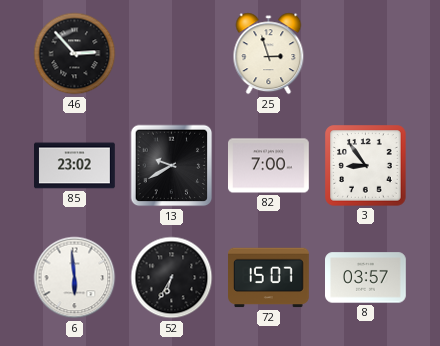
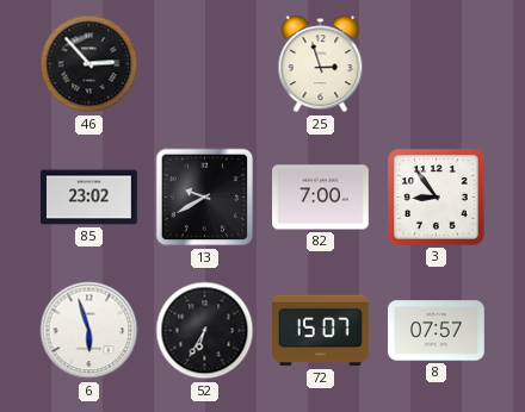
6: 5:59 -> 5:57 (89, 331)
8: 03:57 -> 07:57 (437, 331)
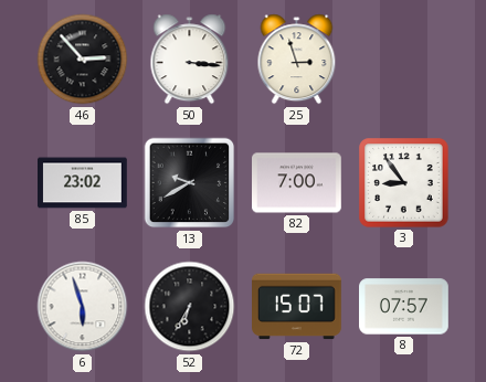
50: none -> 3:16 (190, 60)
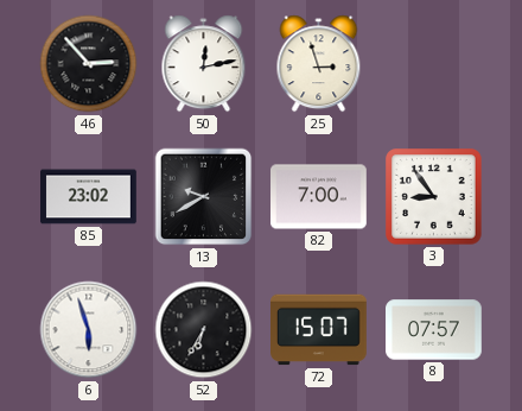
50: 3:16 -> 12:13 (204, 64)
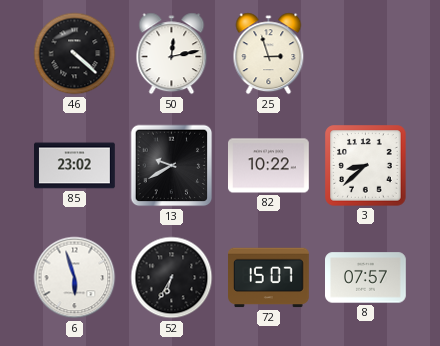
46: 2:53 -> 4:22 (75, 54)
82: 7:00 -> 10:22 (269, 166)
3: 8:54 -> 8:38 (366, 166)
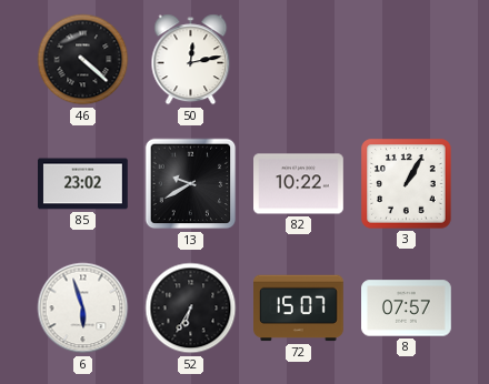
25: 2:57 -> none (269, 54)
3: 8:38 -> 1:05 (407, 184)
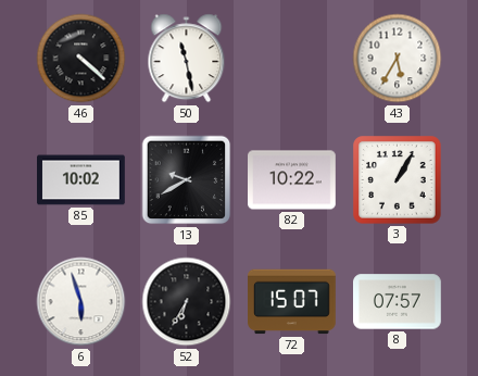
50: 12:13 -> 11:28 (187, 59)
43: none -> 5:35 (398, 59)
85: 23:02 -> 10:02 (81, 180)
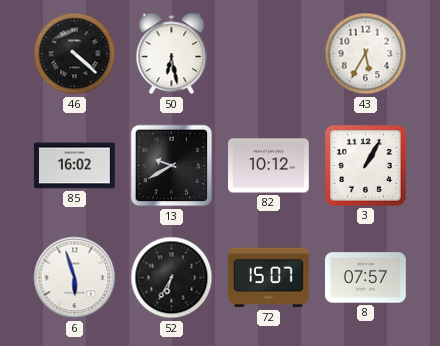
50: 11:28 -> 6:28 (172, 54)
85: 10:02 -> 16:02 (75, 166)
82: 10:22 -> 10:12 (269, 166)
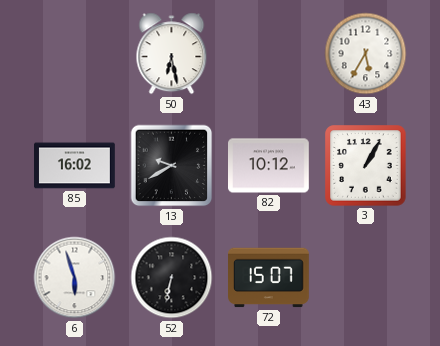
46: 4:22 -> none (75, 54)
52: 6:35 -> 6:32 (172, 278)
8: 07:57 -> none (366, 278)
